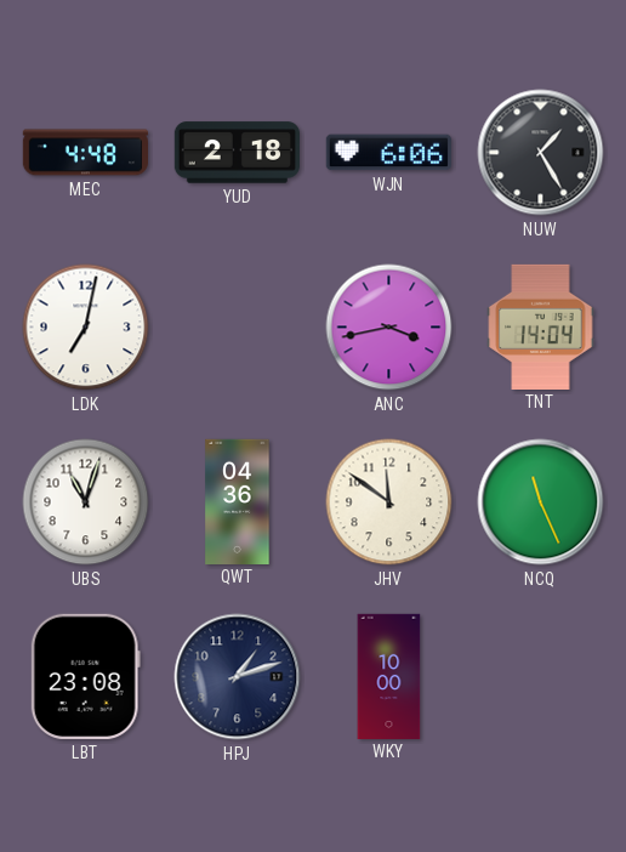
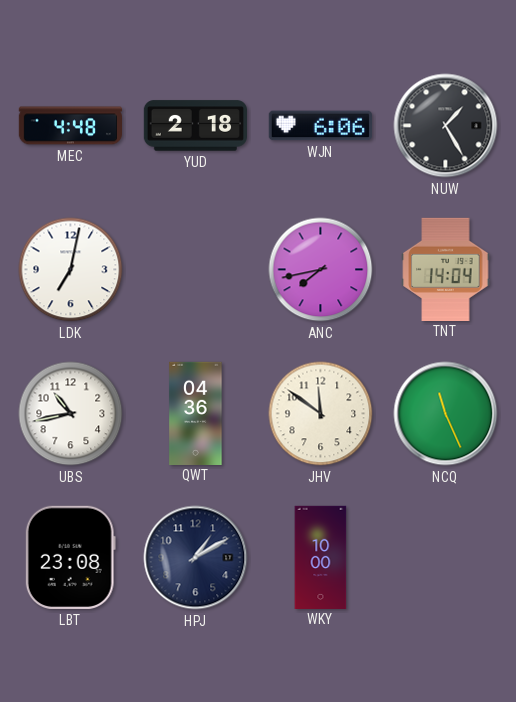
ANC: 3:43 -> 7:43 (321, 270)
UBS: 11:03 -> 10:43 (71, 414)
HPJ: 1:12 -> 1:10 (196, 558)
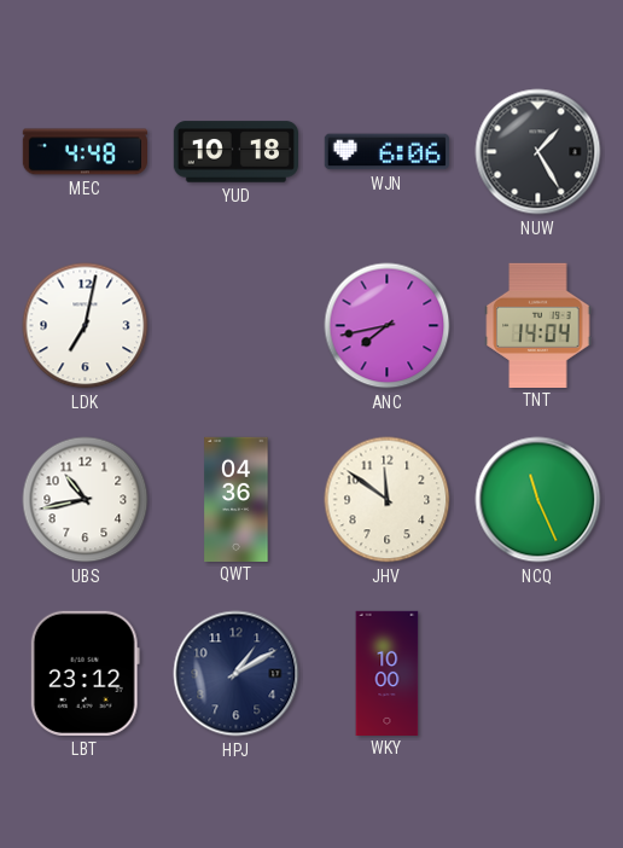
YUD: 2:18 -> 10:18 (235, 152)
LBT: 23:08 -> 23:12 (85, 673)
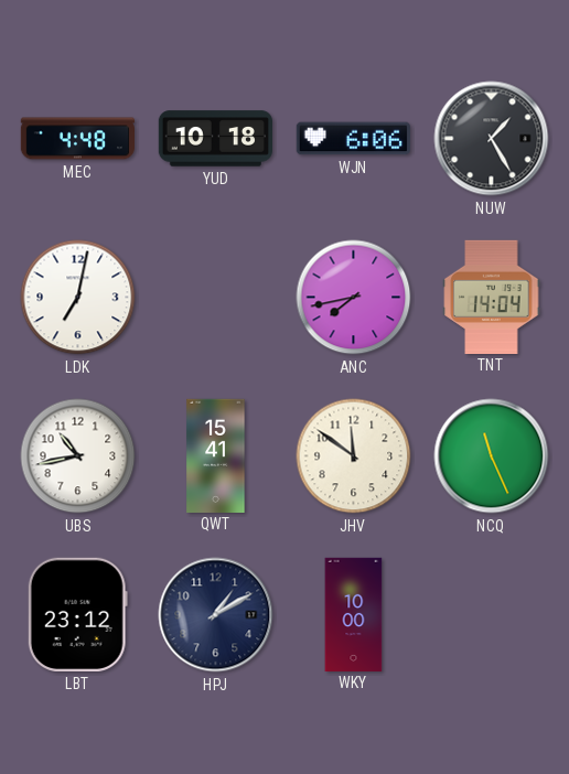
QWT: 04:36 -> 15:41 (216, 455)
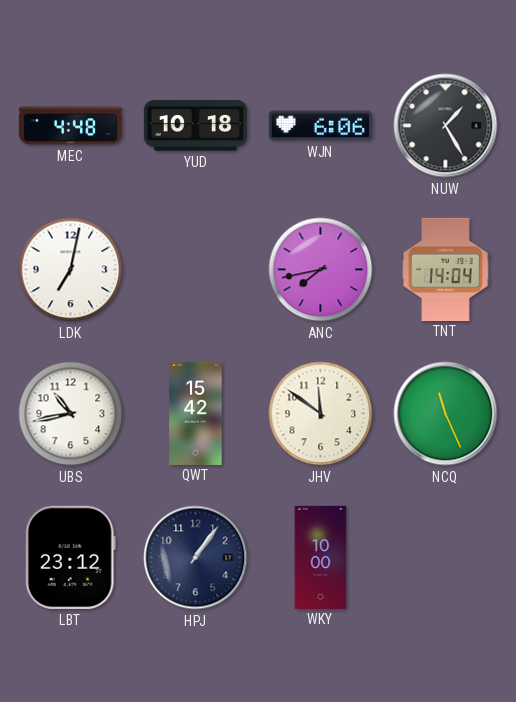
QWT: 15:41 -> 15:42 (196, 413)
HPJ: 1:10 -> 1:06 (196, 558)
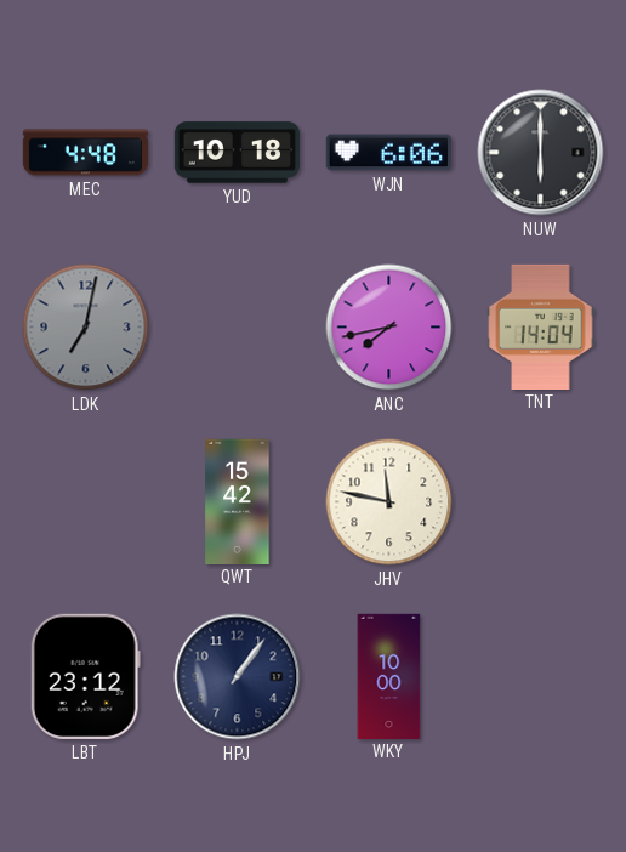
NUW: 1:25 -> 6:00 (541, 153)
LDK dial: white -> grey (86, 328)
UBS: 10:43 -> none (71, 414)
JHV: 11:51 -> 11:47 (389, 502)
NCQ: 11:26 -> none (446, 414)
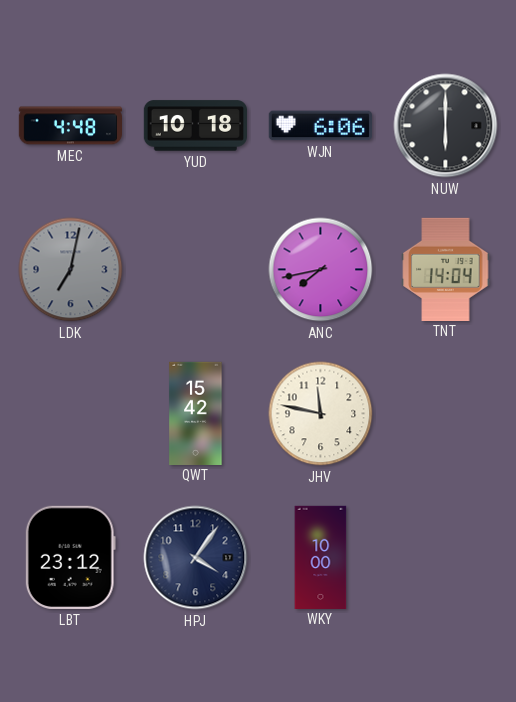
HPJ: 1:06 -> 4:06 (196, 558)
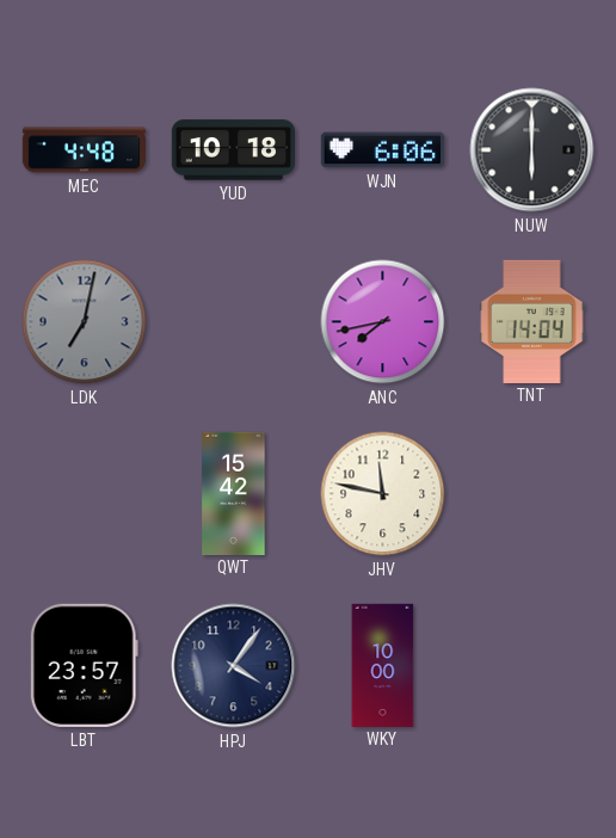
LBT: 23:12 -> 23:57 (84, 665)
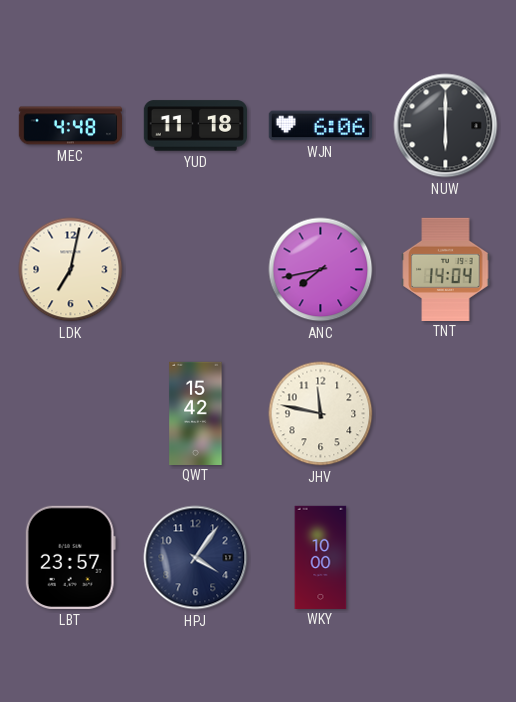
YUD: 10:18 -> 11:18 (195, 126)
LDK dial: grey -> cream (71, 270)
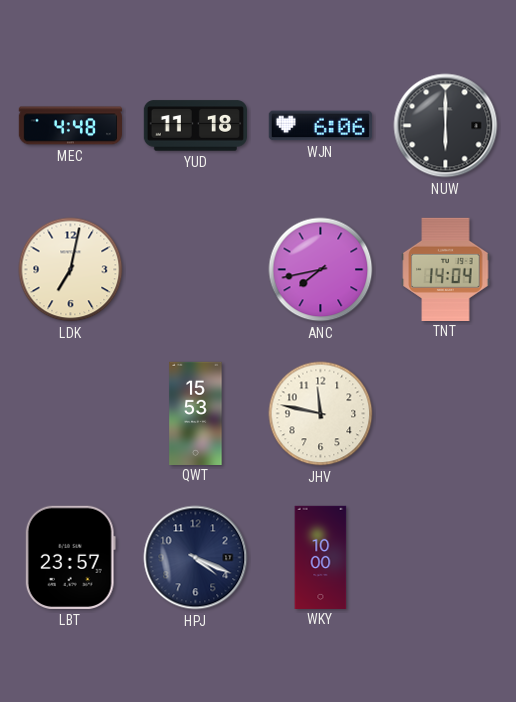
QWT: 15:42 -> 15:53 (196, 413)
HPJ: 4:06 -> 4:19 (196, 558)
